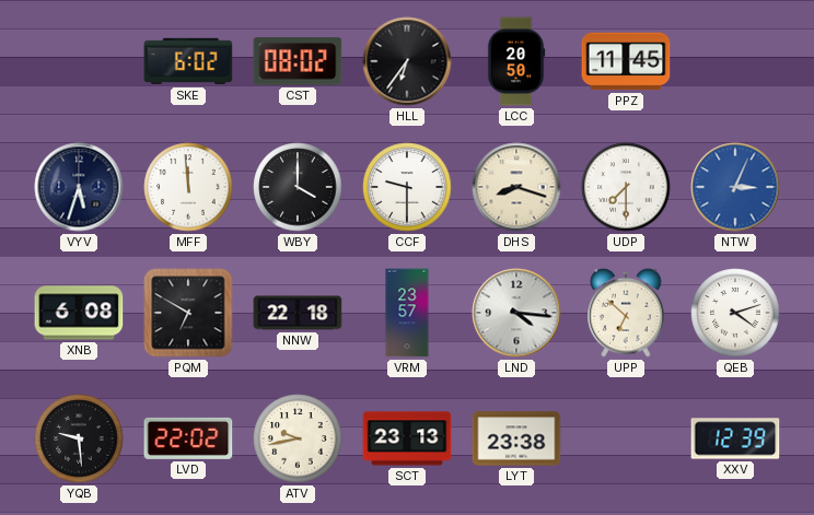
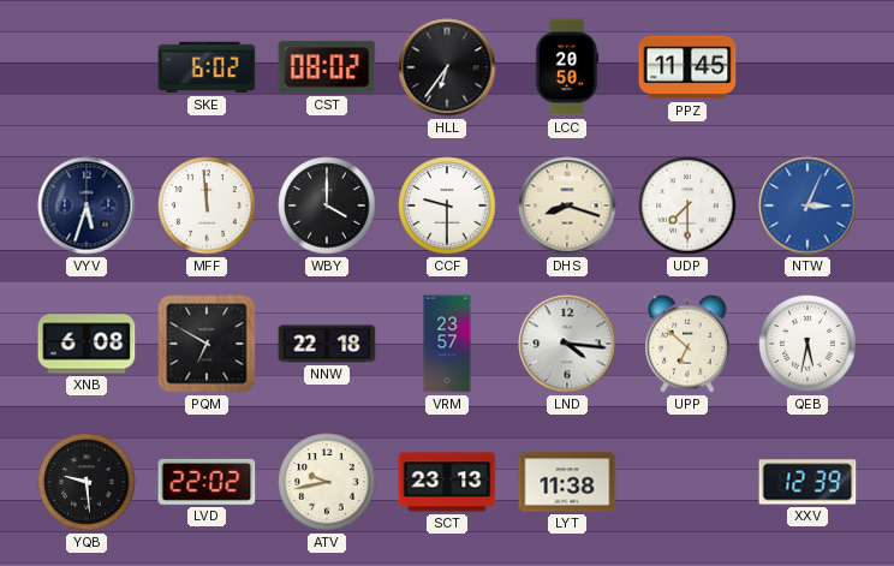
QEB: 4:12 -> 5:32 (807, 344)
LYT: 23:38 -> 11:38 (567, 482)
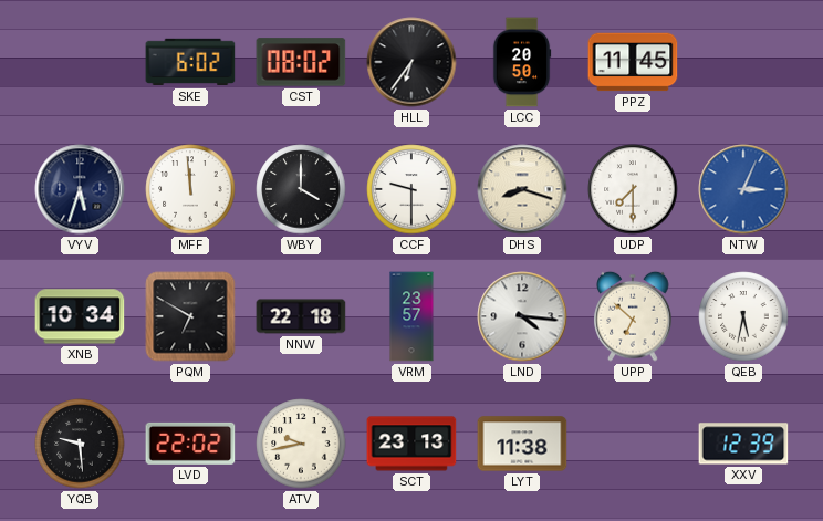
XNB: 6:08 -> 10:34 (80, 316)
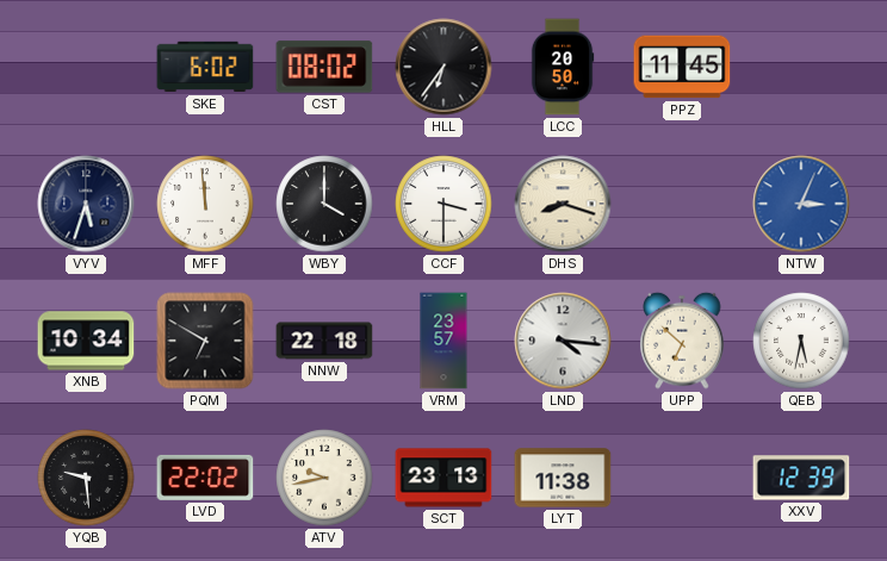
CCF: 9:30 -> 3:30 (443, 204)
UDP: 7:30 -> none (633, 189)
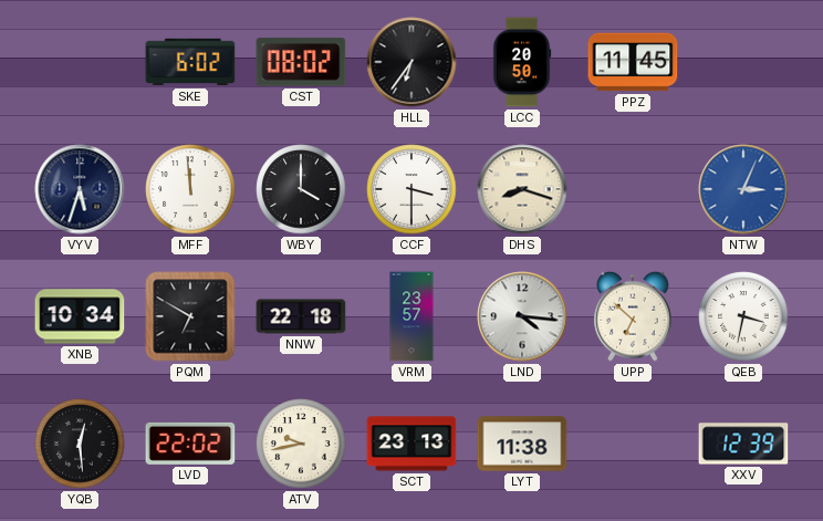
QEB: 5:32 -> 3:32 (743, 316)
YQB: 9:29 -> 12:29 (80, 444)
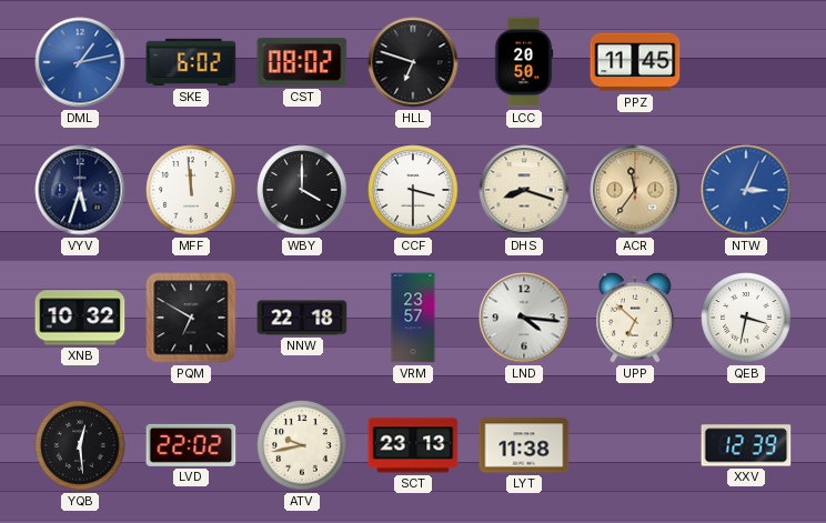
DML: none -> 1:13 (80, 62)
HLL: 6:36 -> 6:48 (413, 62)
ACR: none -> 11:36 (635, 190)
XNB: 10:34 -> 10:32 (80, 318)
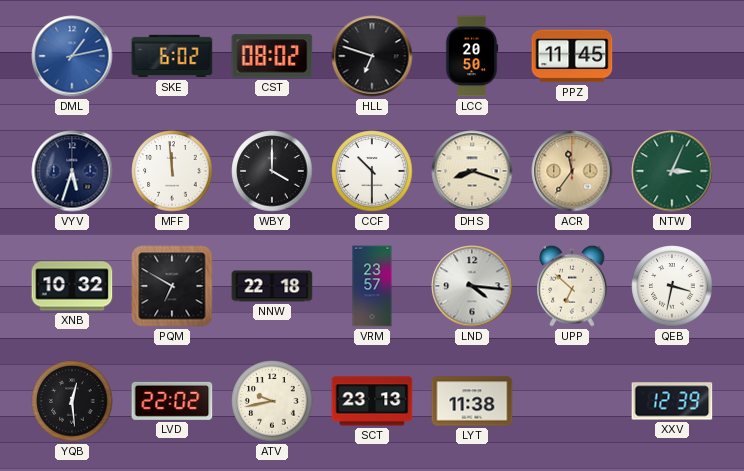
CCF: 3:30 -> 10:30 (372, 171)
NTW dial: blue -> green (672, 171)
